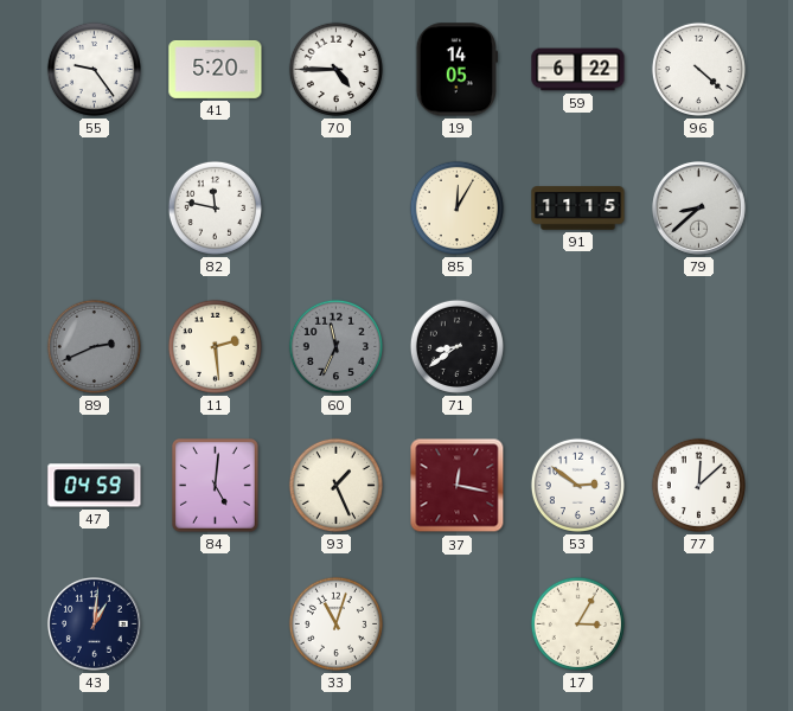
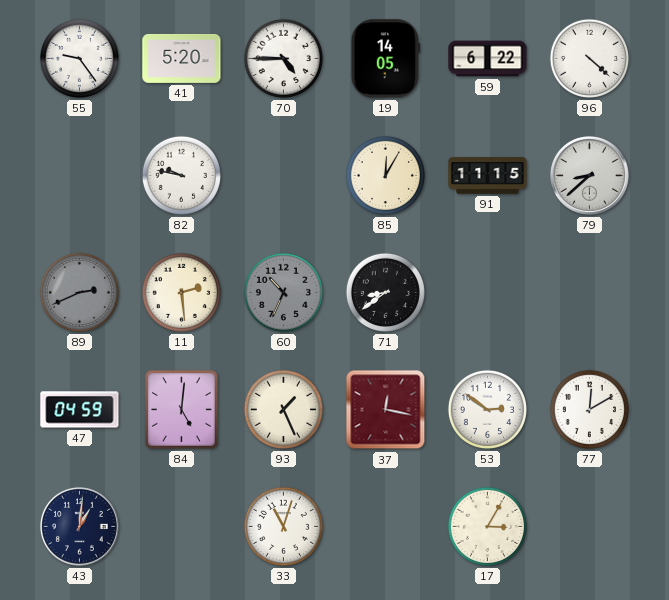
82: 11:47 -> 9:47 (181, 175)
60: 11:34 -> 10:34 (283, 292)
77: 12:08 -> 12:10 (589, 409)
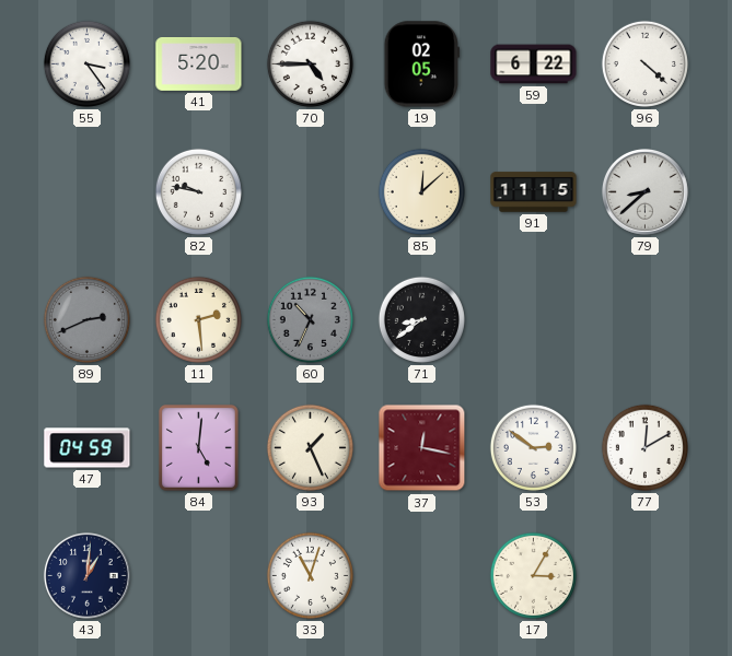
55: 9:24 -> 3:24 (86, 63)
19: 14:05 -> 02:05 (422, 65)
85: 12:05 -> 12:08 (421, 191)
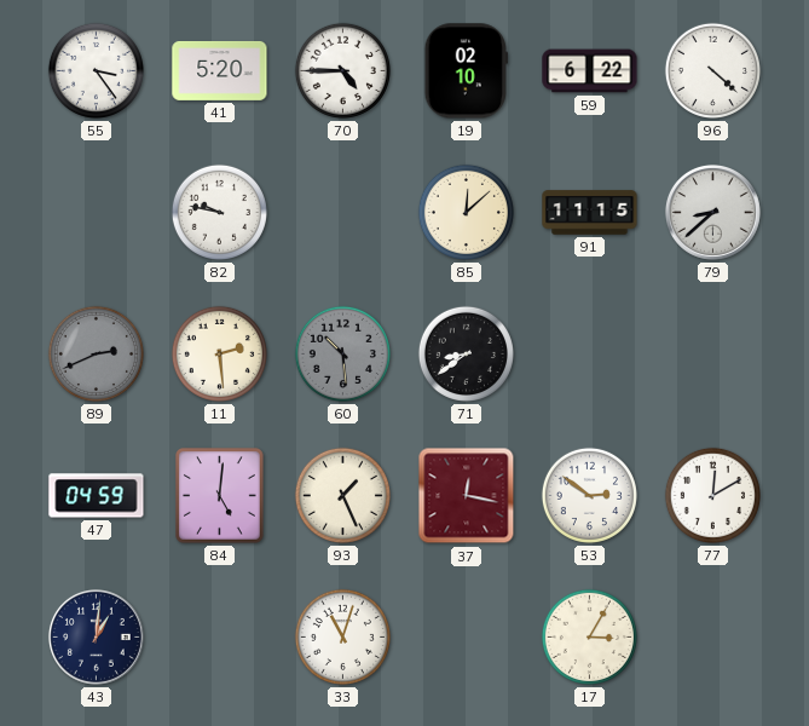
19: 02:05 -> 02:10 (467, 71)
60: 10:34 -> 10:29 (342, 353)
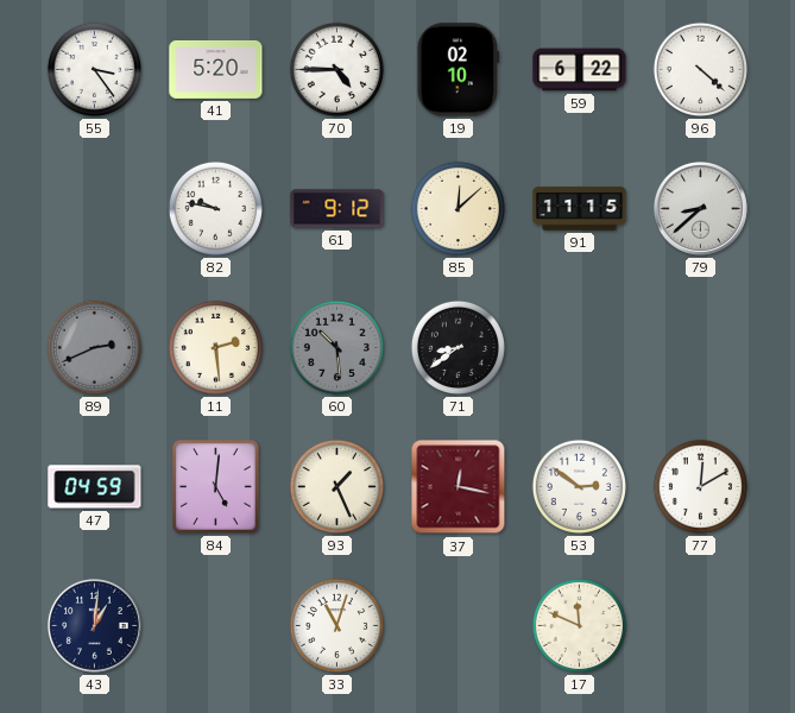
61: none -> 9:12 (337, 209)
17: 3:05 -> 11:49 (579, 625)
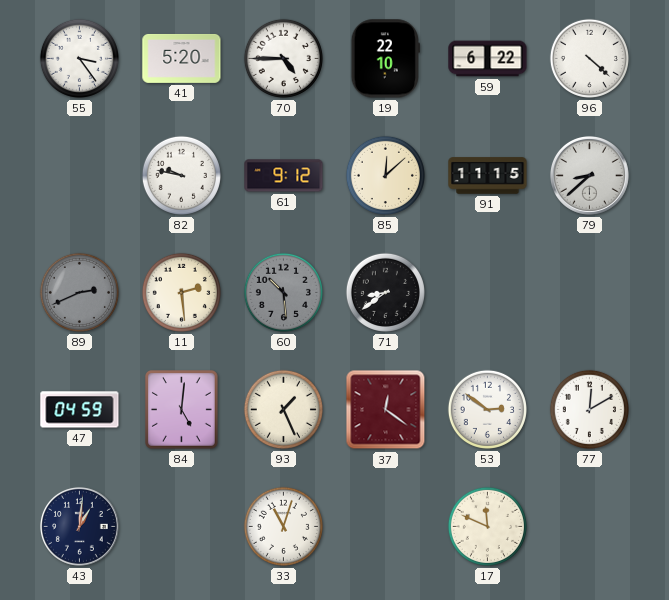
19: 02:10 -> 22:10 (386, 59)
37: 12:17 -> 12:21 (386, 410)
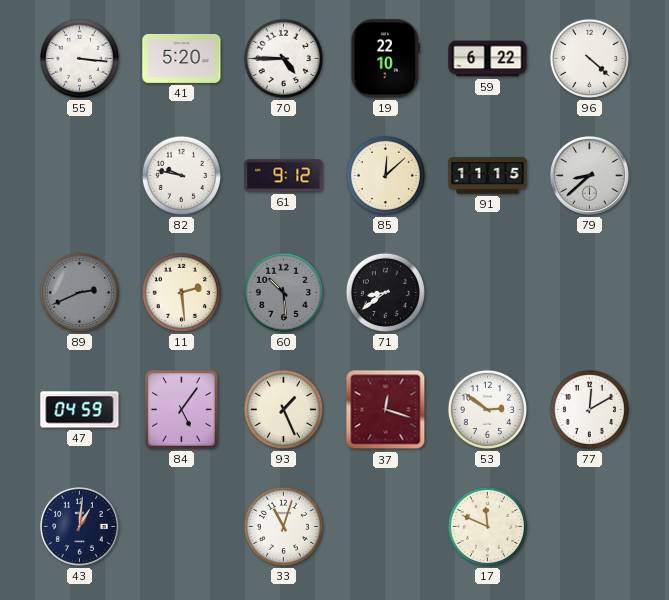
55: 3:24 -> 3:16 (79, 58)
84: 5:01 -> 5:06 (182, 410)
37: 12:21 -> 12:18 (386, 410)
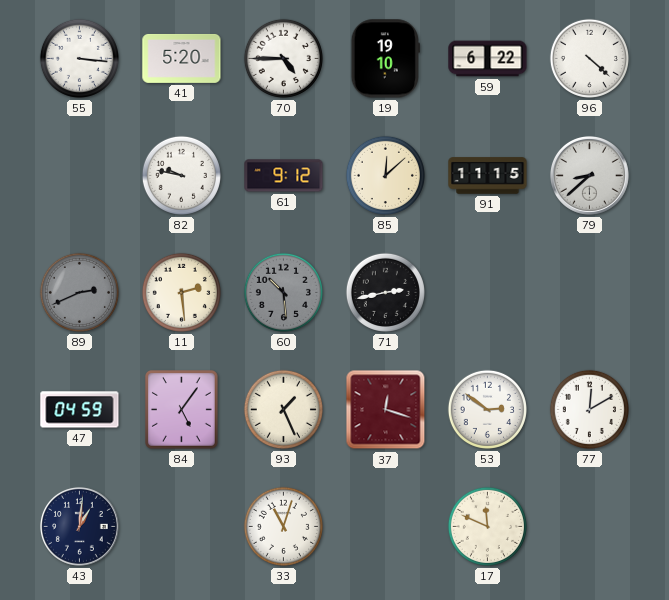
19: 22:10 -> 19:10 (386, 59)
71: 8:39 -> 2:43 (385, 292)
